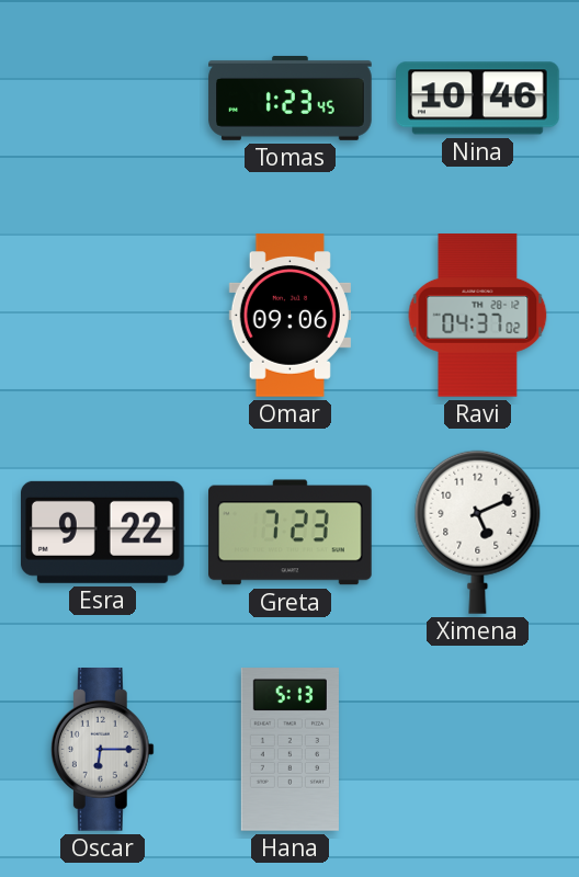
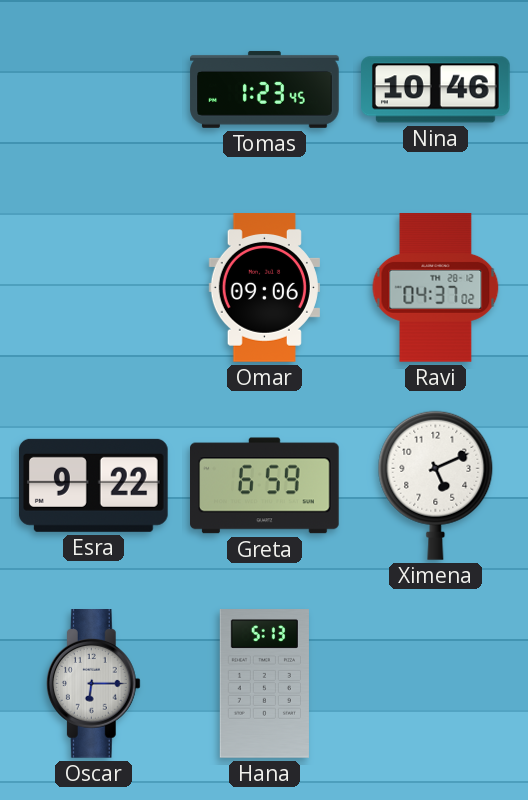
Greta: 7:23 -> 6:59 (265, 486)
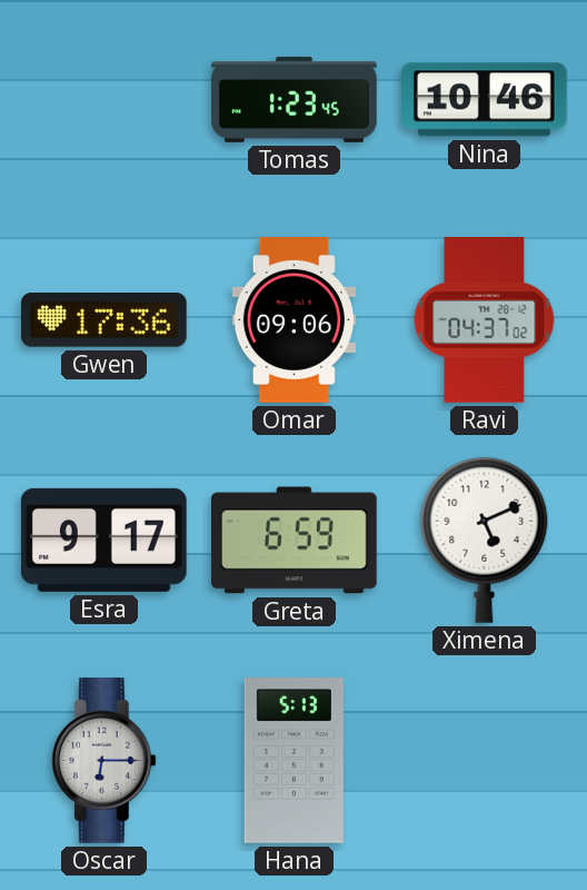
Gwen: none -> 17:36 (105, 320)
Esra: 9:22 -> 9:17 (103, 540)
